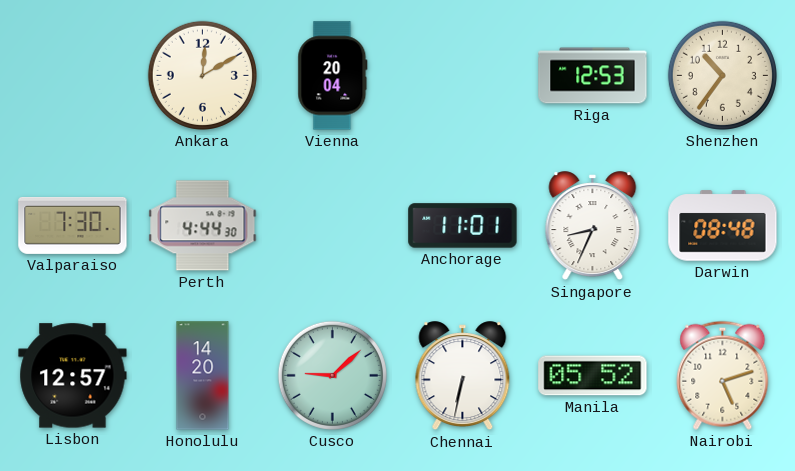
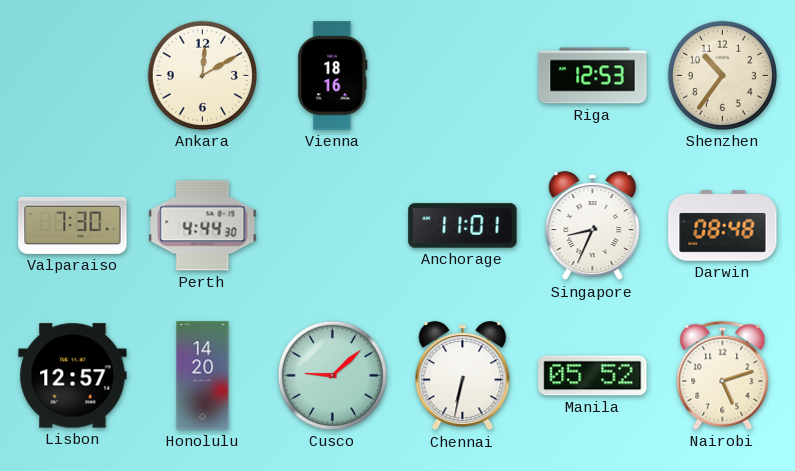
Vienna: 20:04 -> 18:16 (333, 76)
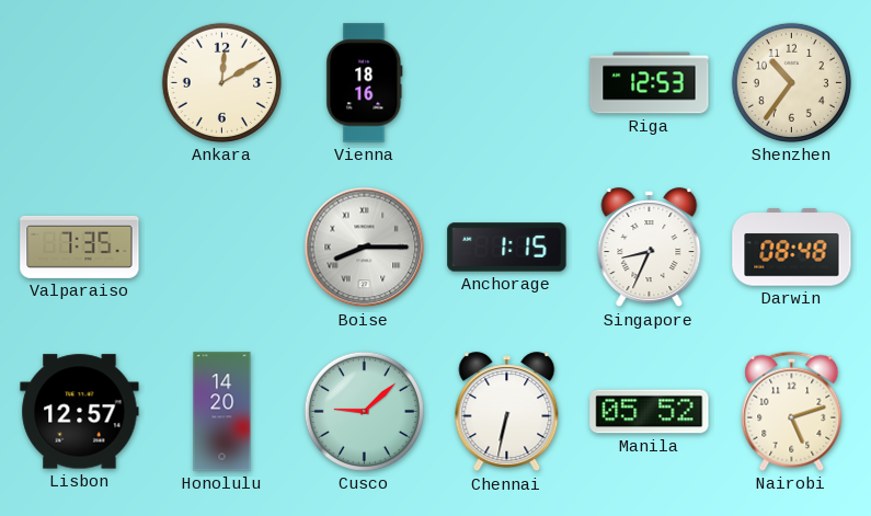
Valparaiso: 7:30 -> 7:35 (80, 246)
Perth: 4:44 -> none (203, 226)
Boise: none -> 8:15 (365, 248)
Anchorage: 11:01 -> 1:15 (507, 248)
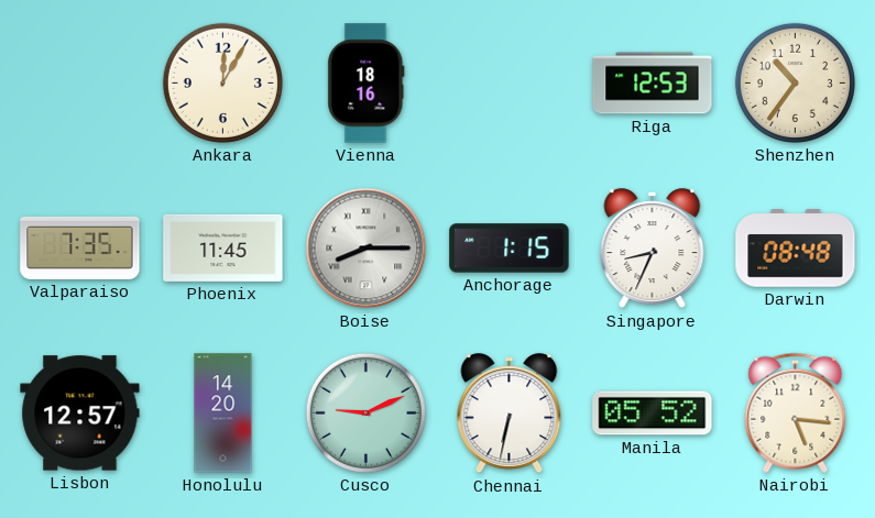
Ankara: 12:10 -> 12:05 (222, 82)
Phoenix: none -> 11:45 (223, 247)
Cusco: 9:08 -> 9:11 (365, 412)
Nairobi: 5:12 -> 5:16 (796, 412)
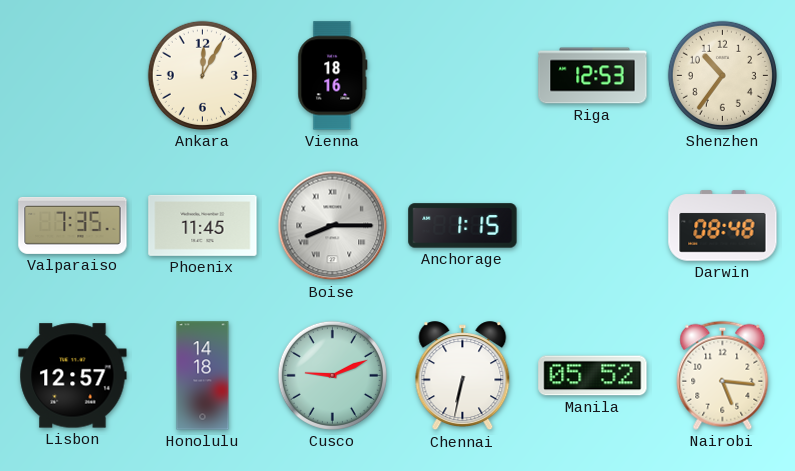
Singapore: 8:34 -> none (653, 249)
Honolulu: 14:20 -> 14:18 (203, 376)
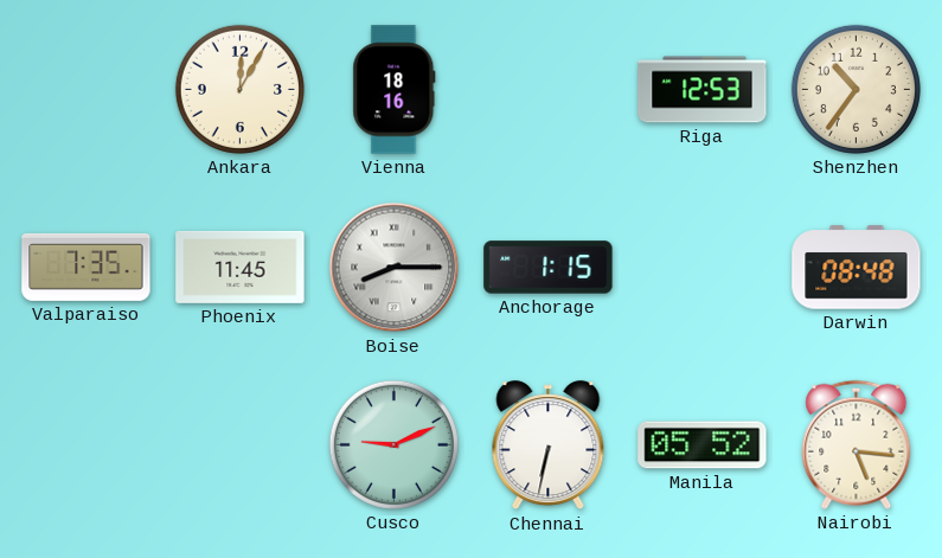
Lisbon: 12:57 -> none (73, 376)
Honolulu: 14:18 -> none (203, 376)
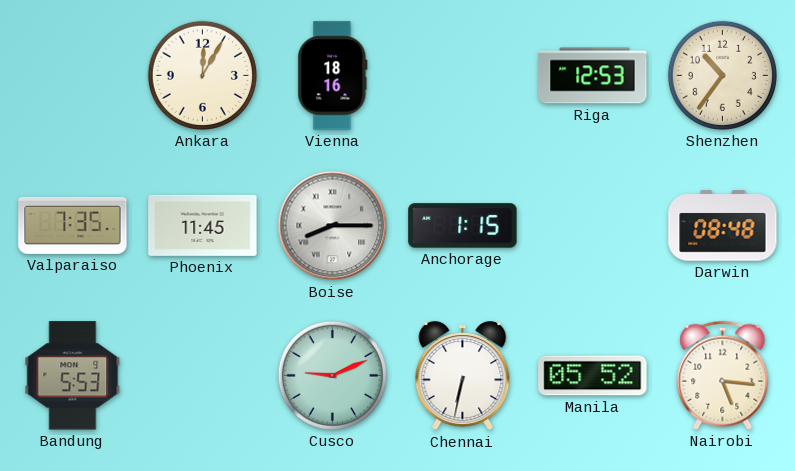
Bandung: none -> 5:53 (73, 376)
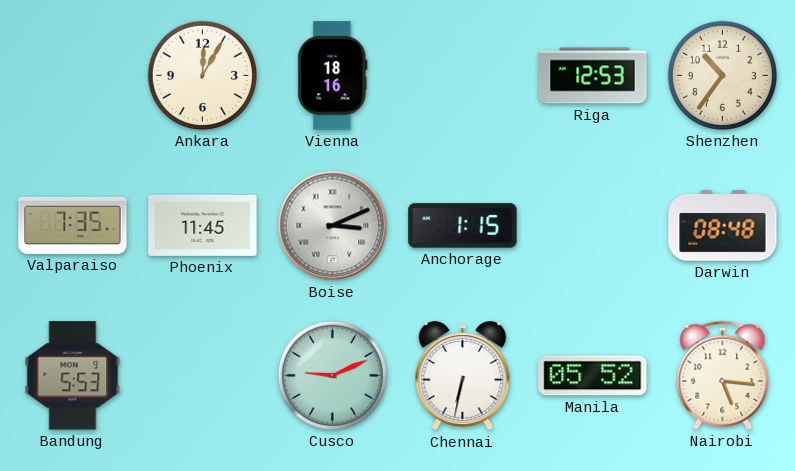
Boise: 8:15 -> 3:11 (333, 226)
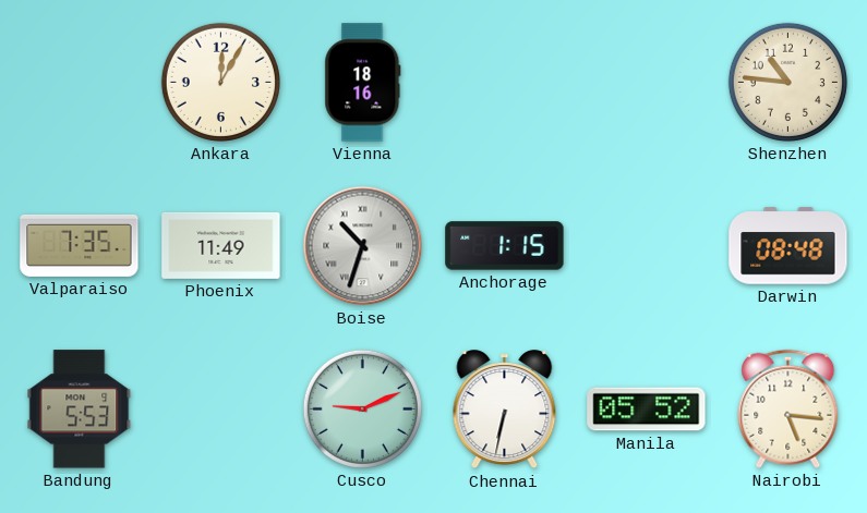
Riga: 12:53 -> none (593, 76)
Shenzhen: 10:36 -> 10:46 (787, 82)
Phoenix: 11:45 -> 11:49 (221, 245)
Boise: 3:11 -> 10:33 (363, 246)
